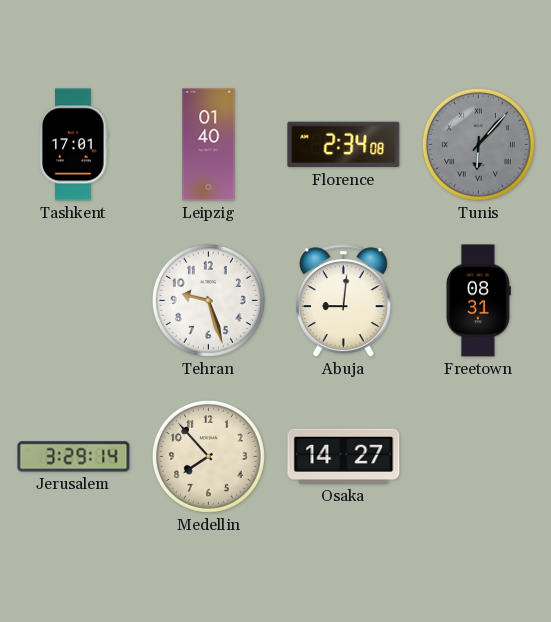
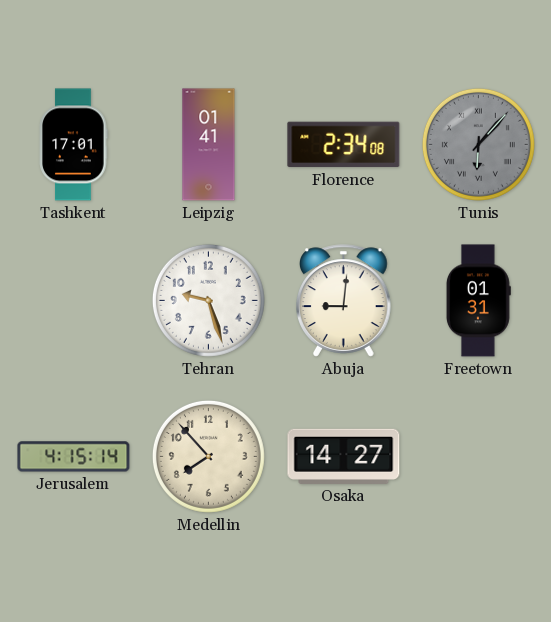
Leipzig: 01:40 -> 01:41 (209, 145)
Freetown: 08:31 -> 01:31 (478, 301)
Jerusalem: 3:29 -> 4:15 (74, 457)
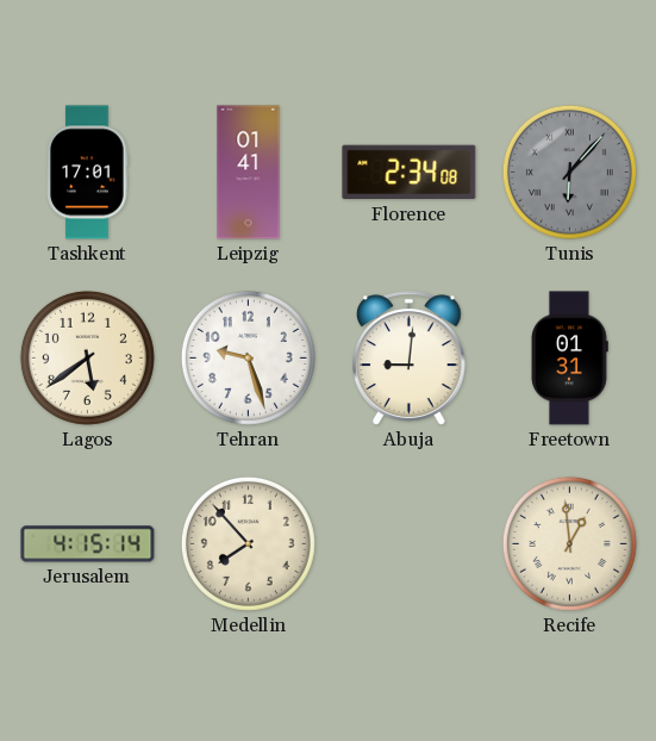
Lagos: none -> 5:39 (87, 357)
Osaka: 14:27 -> none (344, 456)
Recife: none -> 12:59 (569, 543)
